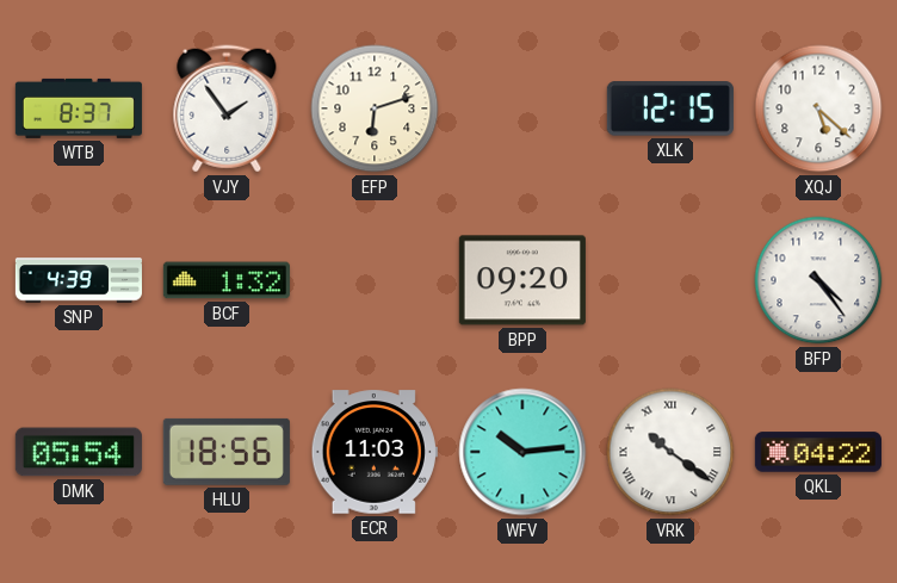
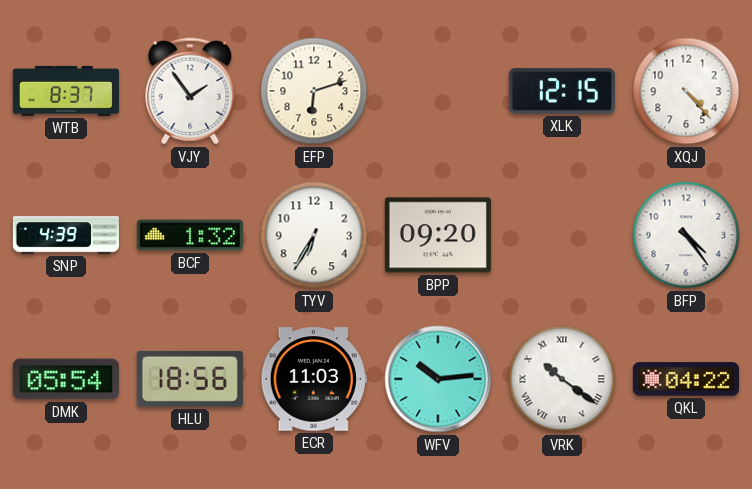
XQJ: 5:22 -> 4:23 (686, 91)
TYV: none -> 6:35 (314, 235)
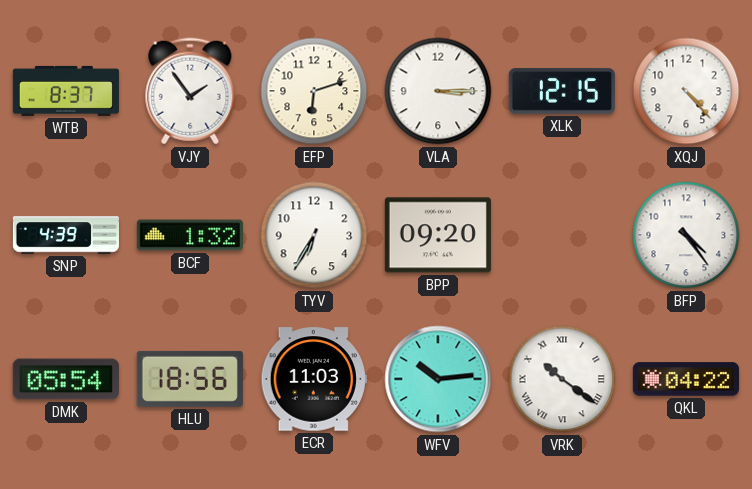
VLA: none -> 3:15 (438, 91)
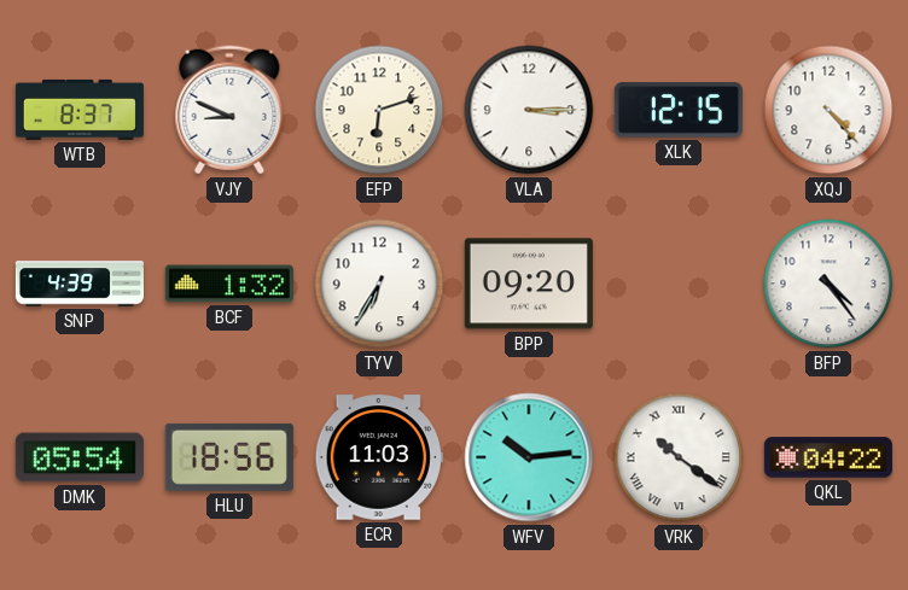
VJY: 1:54 -> 8:49 (229, 110)
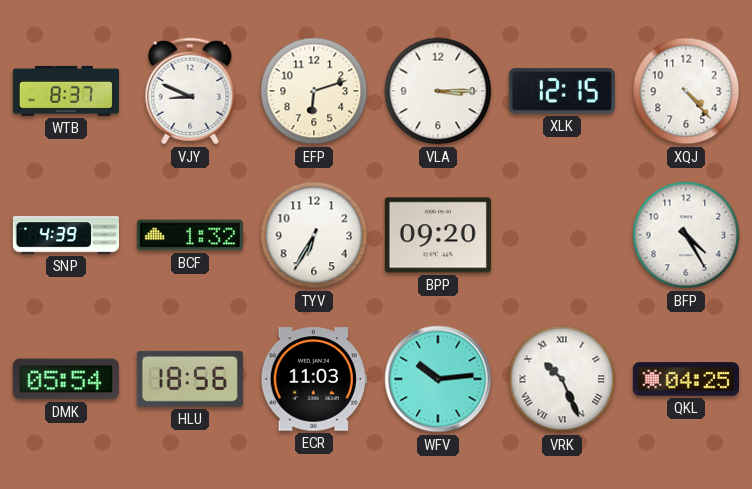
BFP: 4:24 -> 4:25 (686, 235)
VRK: 10:21 -> 10:26 (562, 379)
QKL: 04:22 -> 04:25 (686, 379)
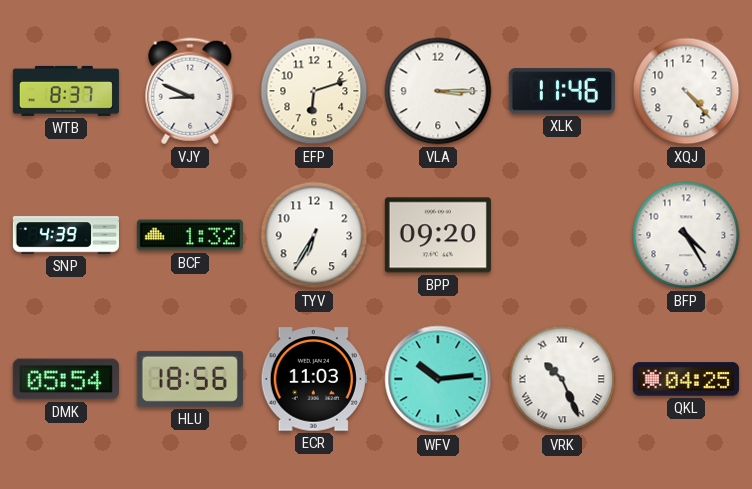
XLK: 12:15 -> 11:46 (562, 91)
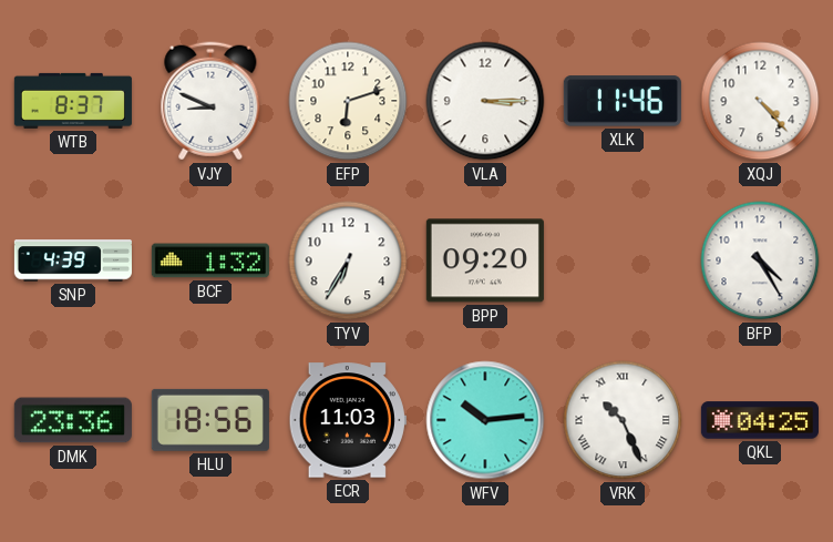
DMK: 05:54 -> 23:36 (73, 420)
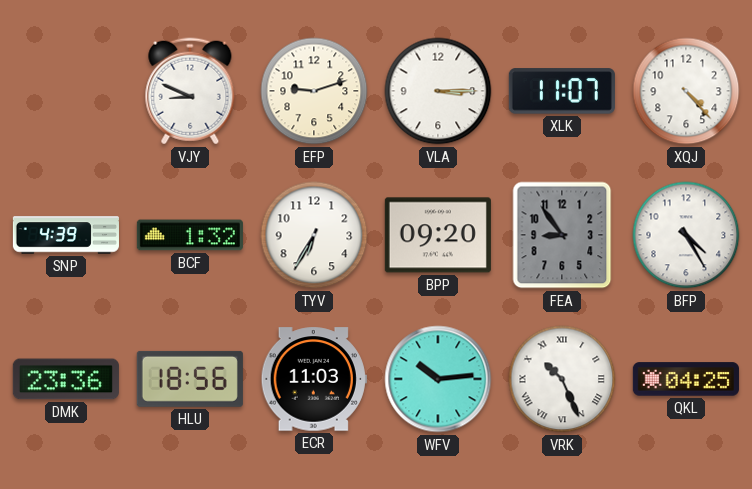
WTB: 8:37 -> none (73, 101)
EFP: 6:12 -> 9:12 (314, 91)
XLK: 11:46 -> 11:07 (562, 91)
FEA: none -> 8:54 (562, 235)
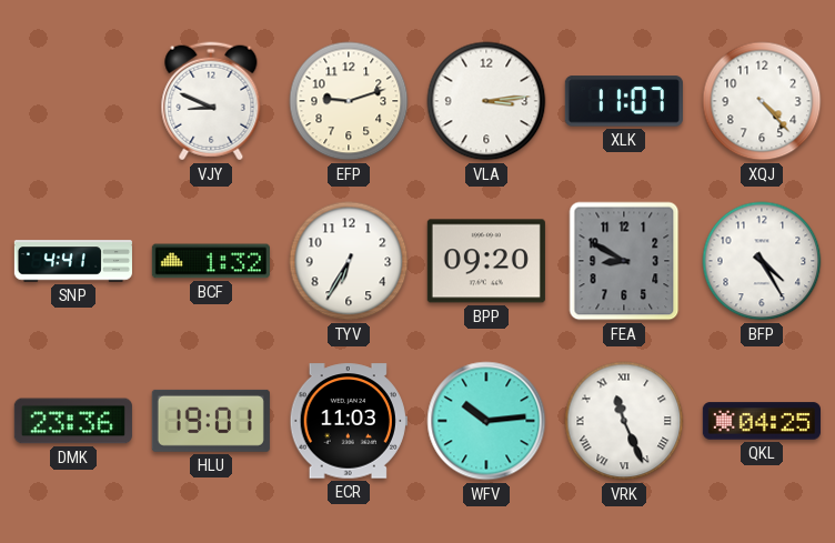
VLA: 3:15 -> 3:14 (486, 101)
SNP: 4:39 -> 4:41 (73, 261)
FEA: 8:54 -> 8:50 (624, 261)
HLU: 18:56 -> 19:01 (211, 421)
VRK: 10:26 -> 11:26 (624, 421)
